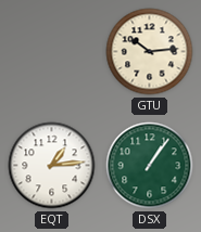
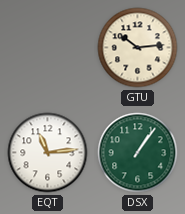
EQT: 1:14 -> 11:14 (48, 153)
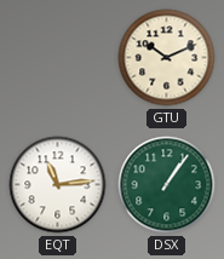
GTU: 10:14 -> 10:11 (167, 58)
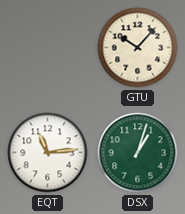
GTU: 10:11 -> 10:07 (138, 48)
DSX: 1:06 -> 1:03 (138, 153)
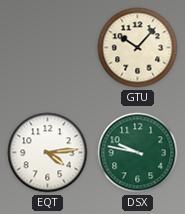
EQT: 11:14 -> 4:14 (48, 153)
DSX: 1:03 -> 9:47 (138, 153)
